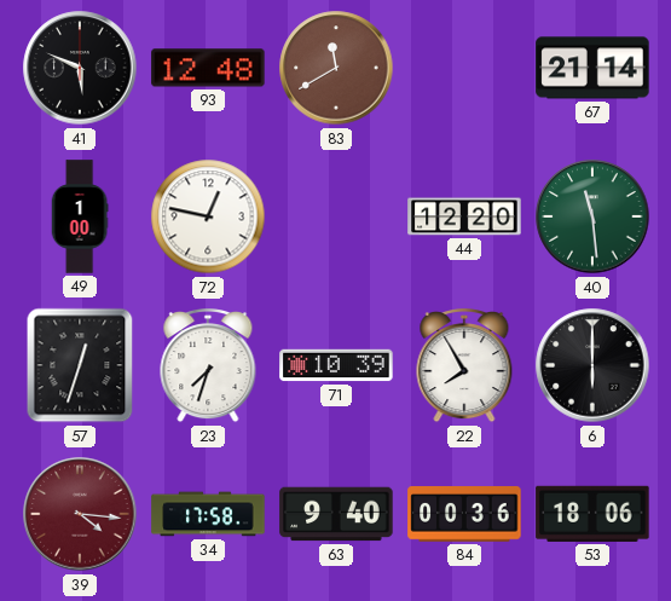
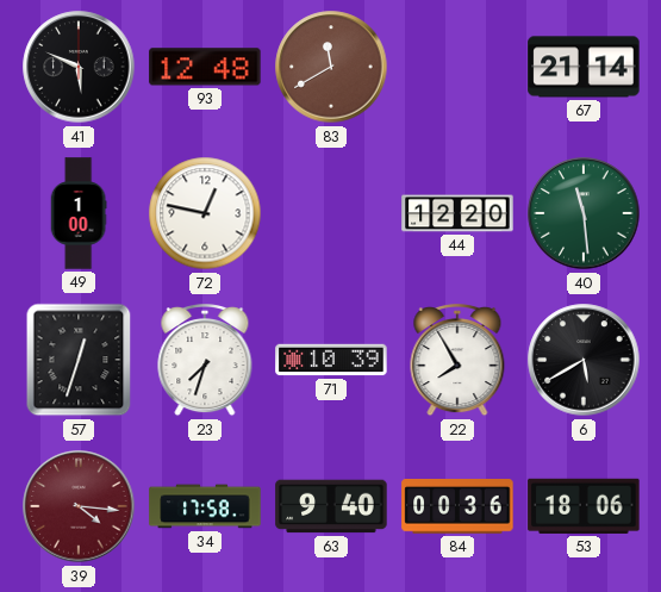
6: 6:00 -> 5:40 (584, 360)
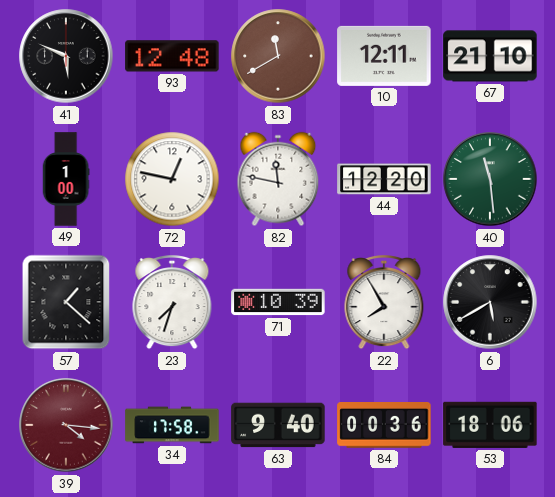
10: none -> 12:11 (384, 56)
67: 21:14 -> 21:10 (490, 56)
82: none -> 11:47 (278, 179)
57: 12:33 -> 1:22 (66, 302)
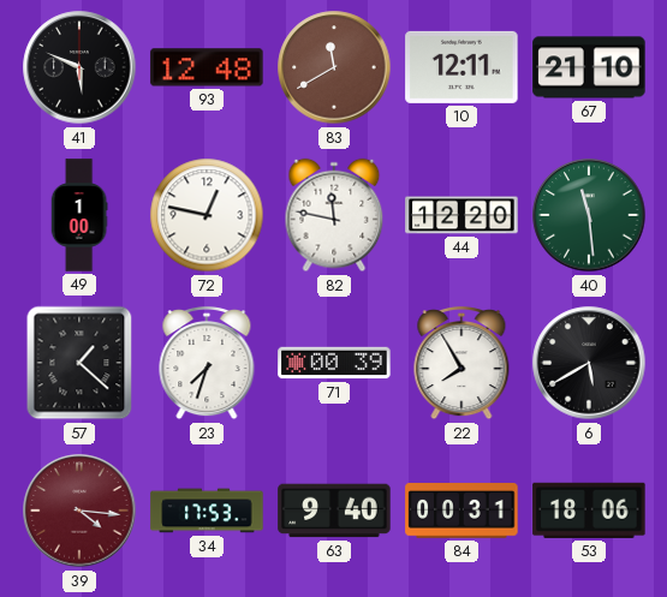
71: 10:39 -> 00:39 (334, 363)
34: 17:58 -> 17:53 (207, 511)
84: 00:36 -> 00:31 (461, 512)
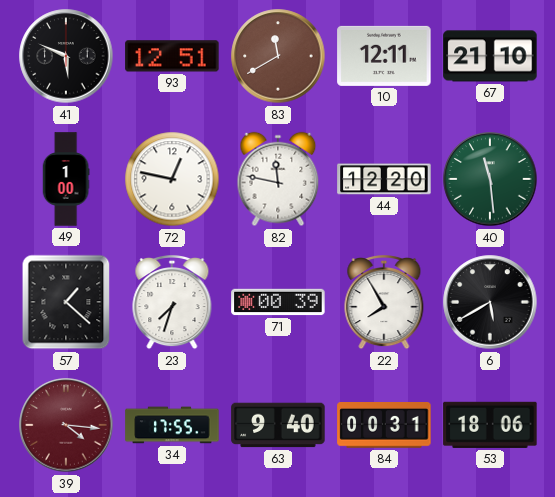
93: 12:48 -> 12:51 (172, 56)
34: 17:53 -> 17:55 (172, 425)
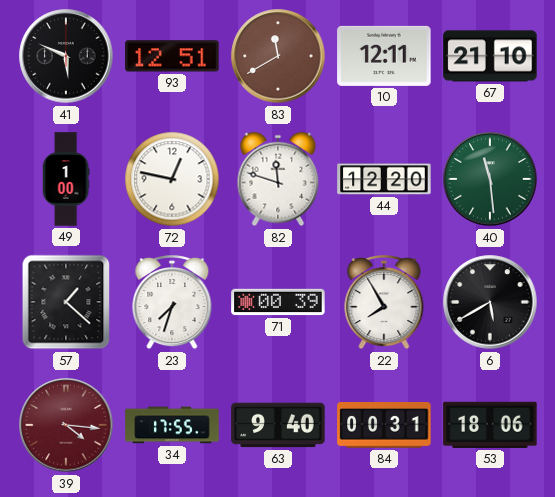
82: 11:47 -> 11:48 (278, 179)
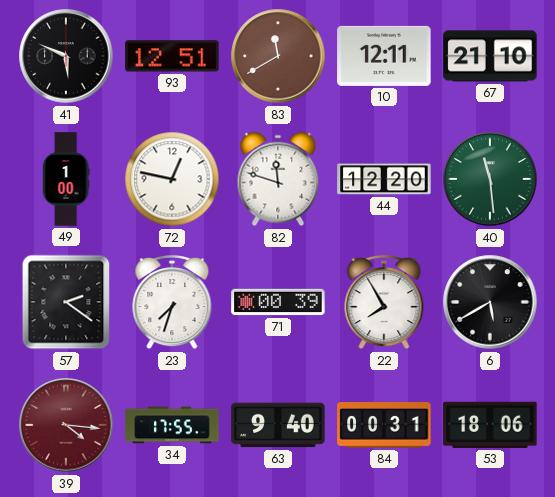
57: 1:22 -> 2:21 (66, 302)
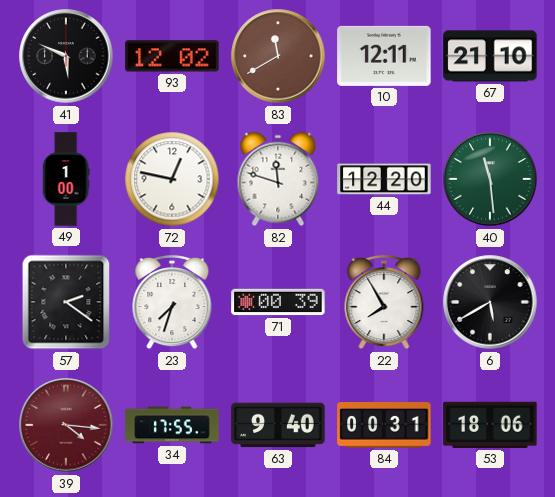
93: 12:51 -> 12:02 (172, 56)
